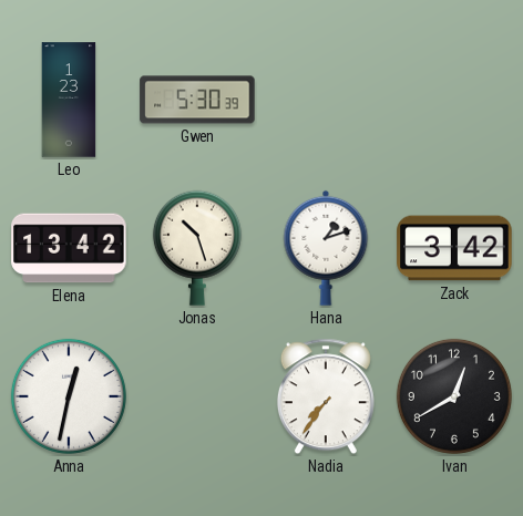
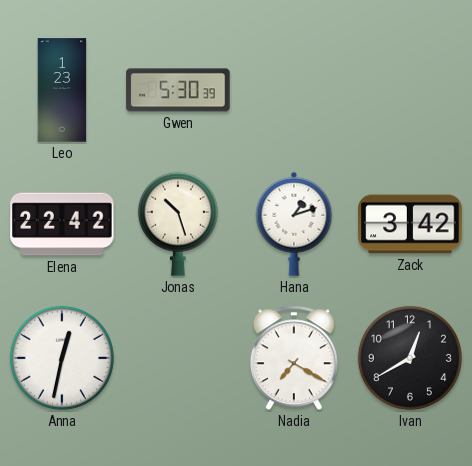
Elena: 13:42 -> 22:42 (62, 224)
Nadia: 7:36 -> 7:20 (294, 358)
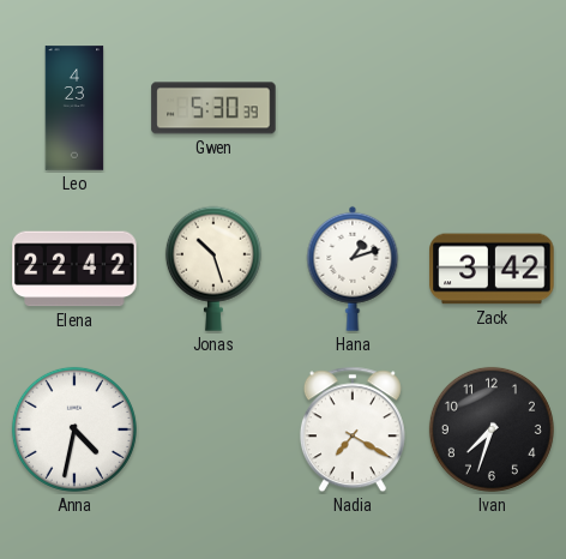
Leo: 1:23 -> 4:23 (74, 108)
Anna: 12:32 -> 4:32 (74, 429)
Ivan: 12:40 -> 7:33 (492, 429)
